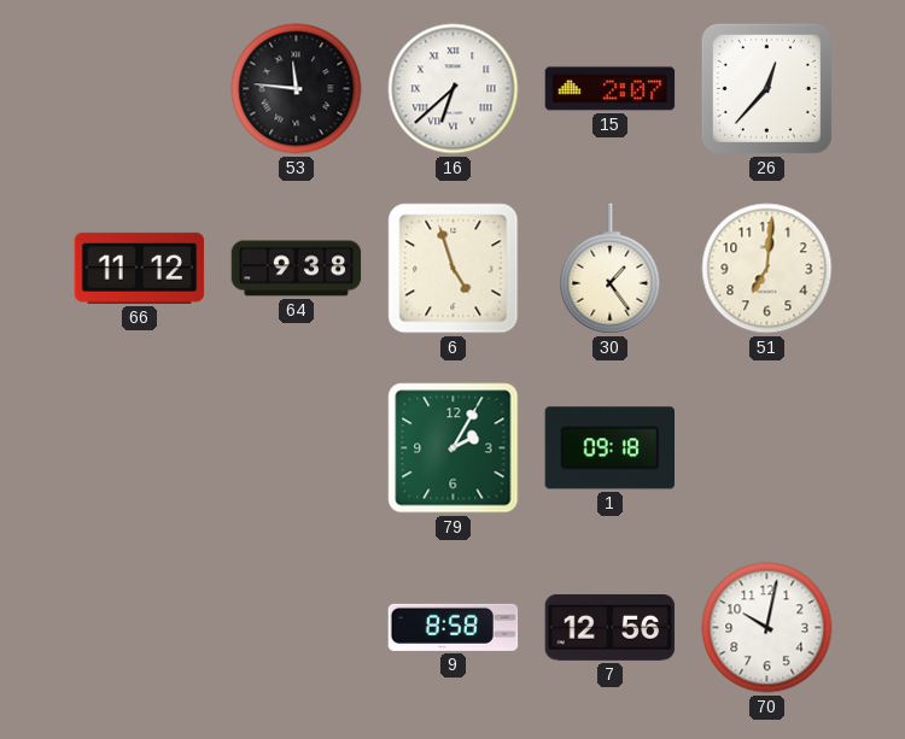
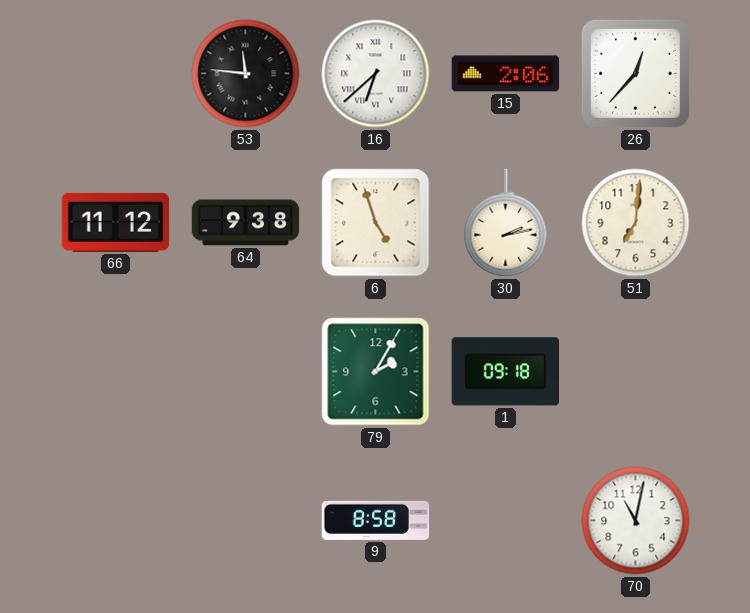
15: 2:07 -> 2:06 (506, 74)
30: 1:24 -> 2:13 (506, 223)
7: 12:56 -> none (611, 628)
70: 10:02 -> 11:02 (636, 521)
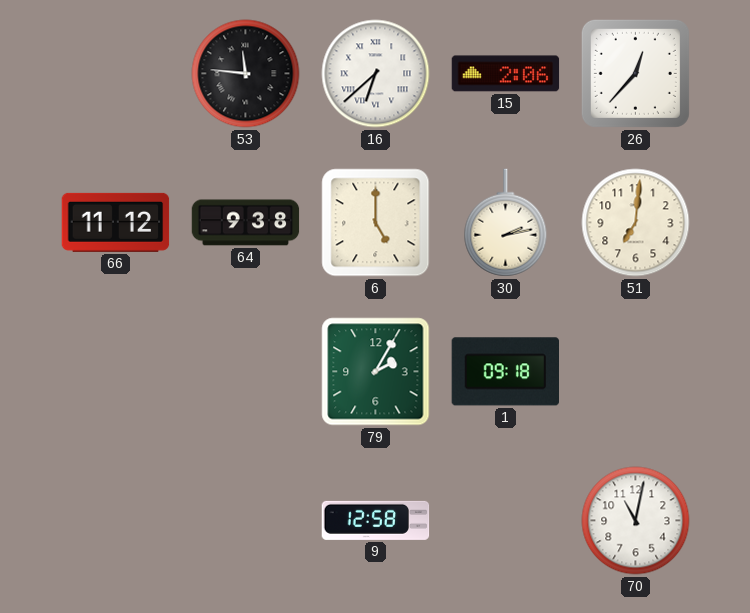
6: 4:57 -> 5:00 (376, 223)
9: 8:58 -> 12:58 (376, 520)
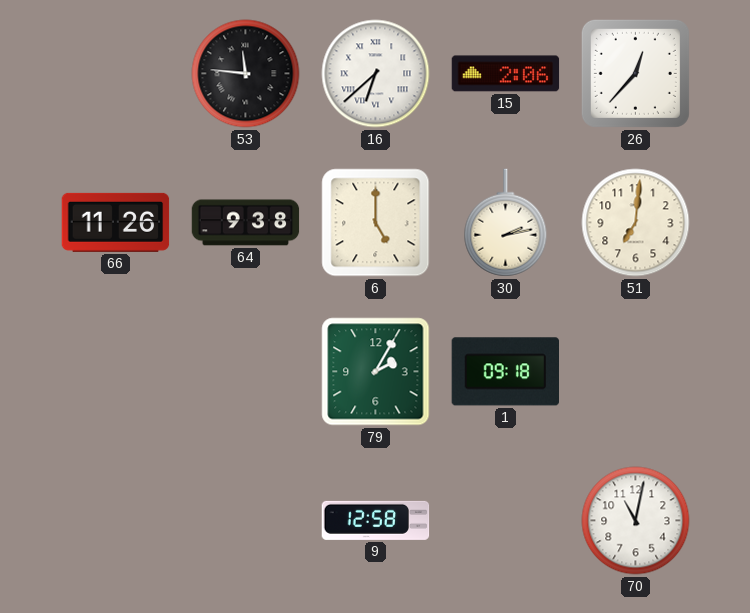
66: 11:12 -> 11:26 (116, 222)
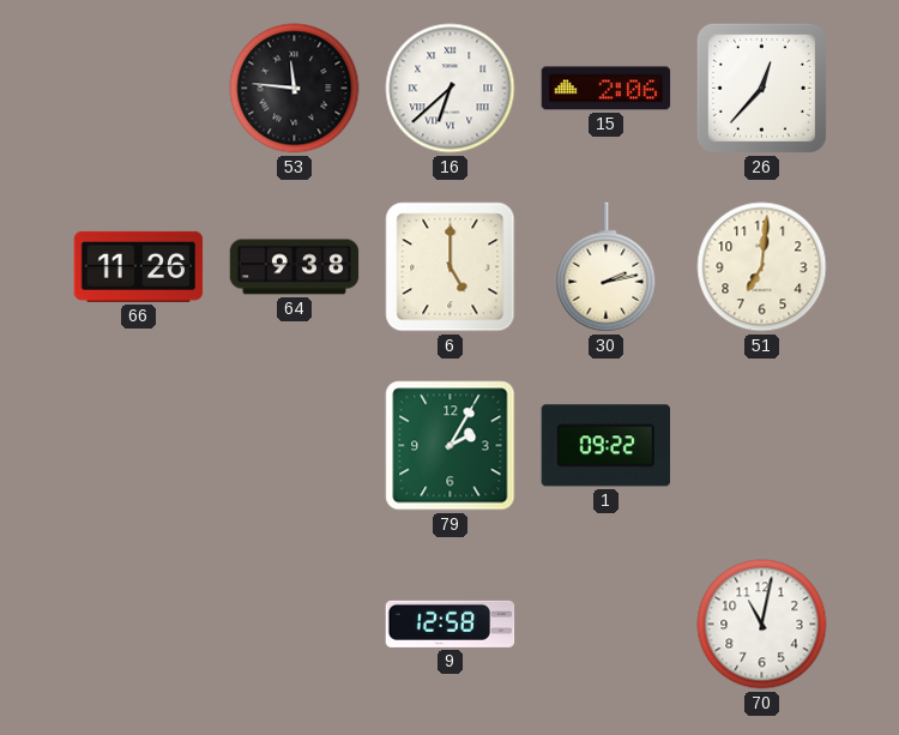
1: 09:18 -> 09:22 (605, 446)
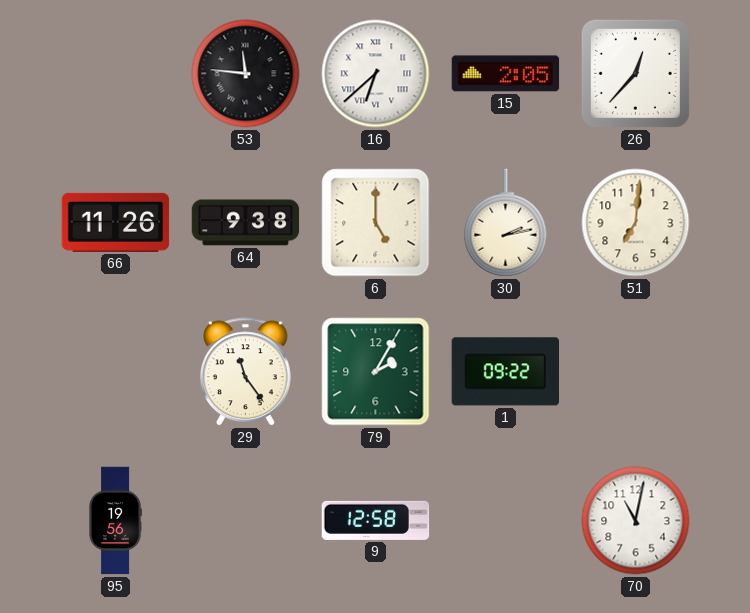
15: 2:06 -> 2:05 (506, 74)
29: none -> 11:24 (245, 372)
95: none -> 19:56 (115, 521)
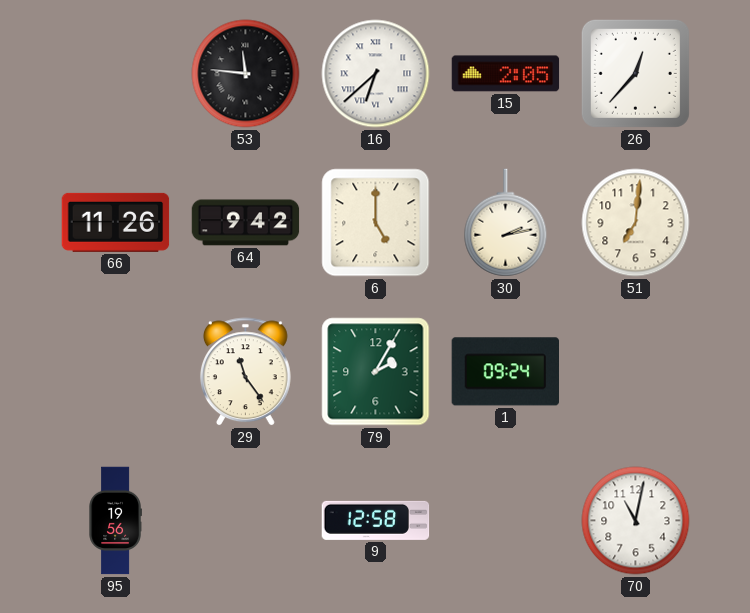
64: 9:38 -> 9:42 (246, 223)
1: 09:22 -> 09:24 (505, 372)
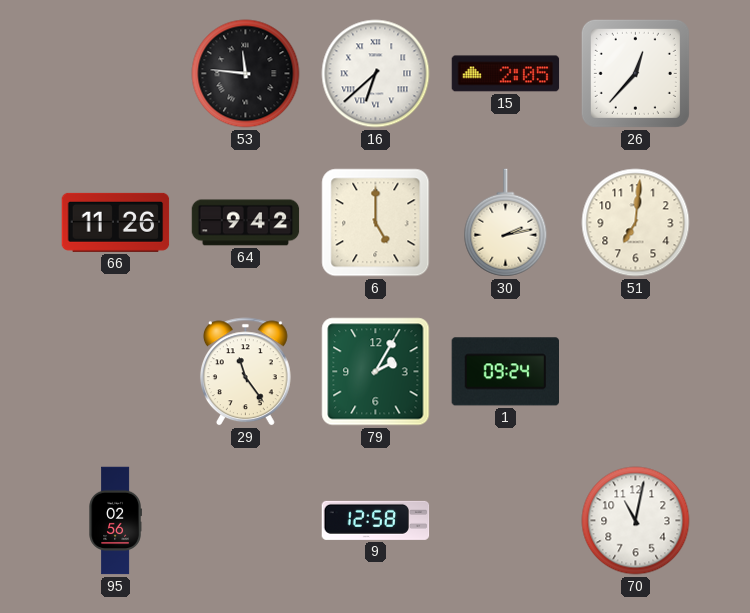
95: 19:56 -> 02:56 (115, 521)
